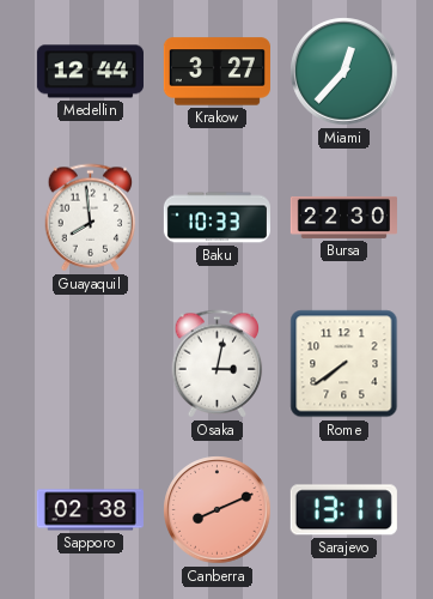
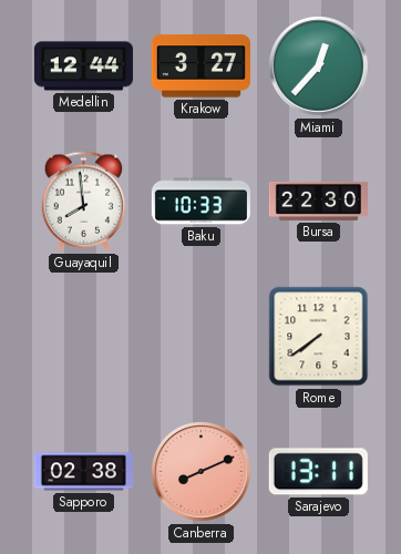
Osaka: 3:02 -> none (218, 364)
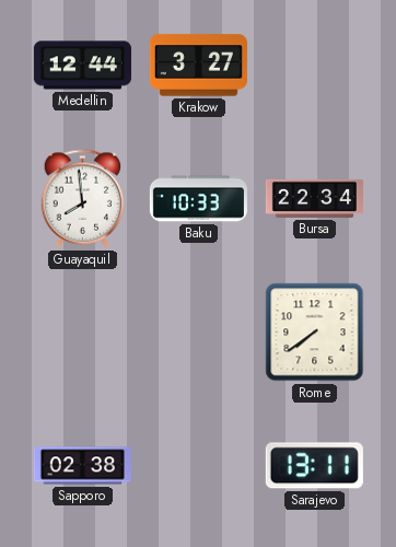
Miami: 12:37 -> none (319, 66)
Bursa: 22:30 -> 22:34 (314, 198)
Canberra: 8:11 -> none (202, 472)
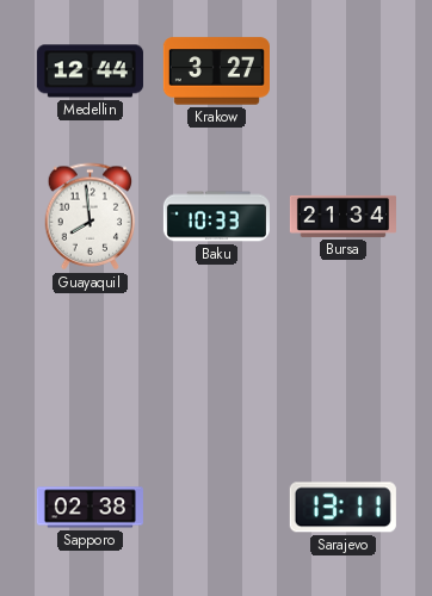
Bursa: 22:34 -> 21:34 (342, 216)
Rome: 7:39 -> none (315, 333)
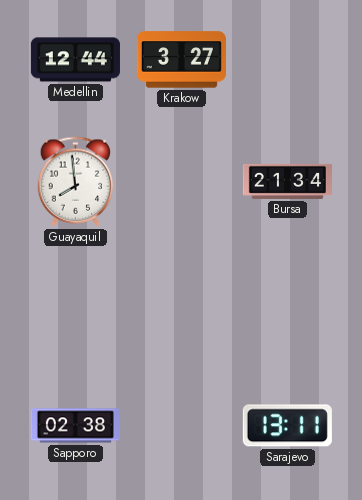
Baku: 10:33 -> none (216, 217)
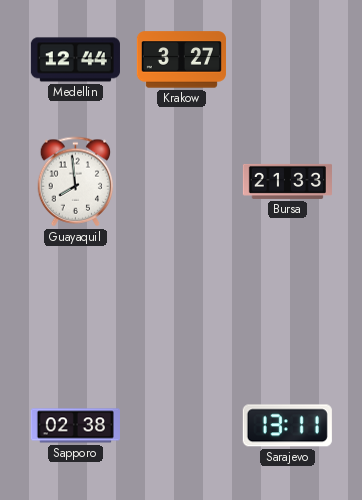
Bursa: 21:34 -> 21:33 (287, 181)
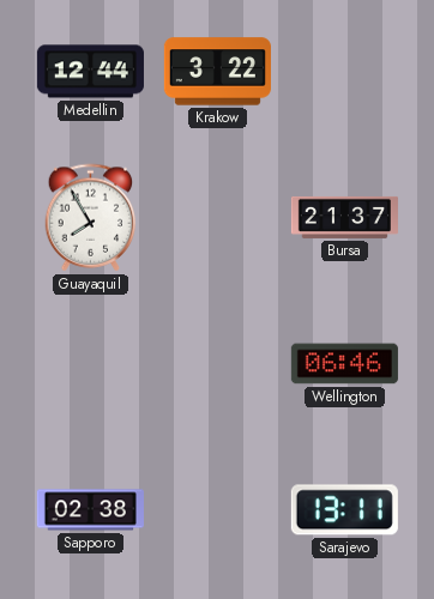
Krakow: 3:27 -> 3:22 (217, 72)
Guayaquil: 7:59 -> 7:55 (91, 218)
Bursa: 21:33 -> 21:37 (344, 217)
Wellington: none -> 06:46 (344, 364)
